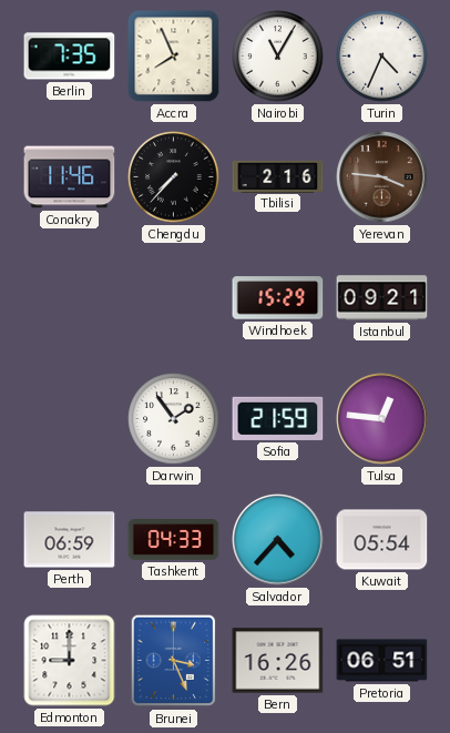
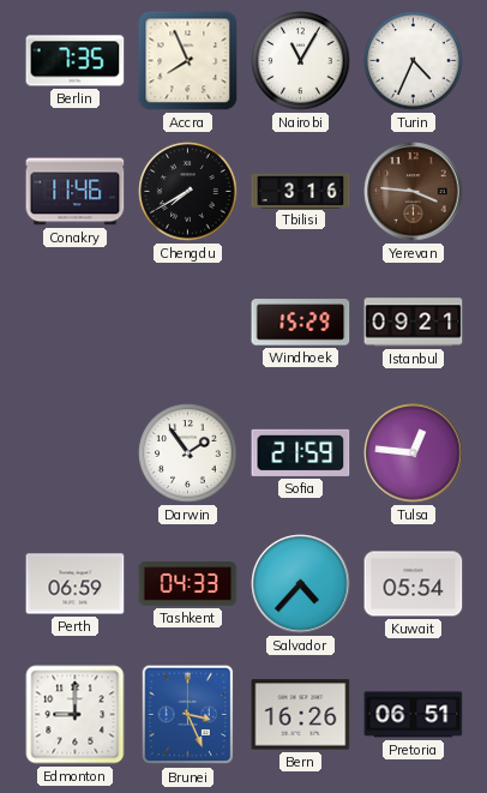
Chengdu: 7:37 -> 7:40 (188, 192)
Tbilisi: 2:16 -> 3:16 (301, 191)
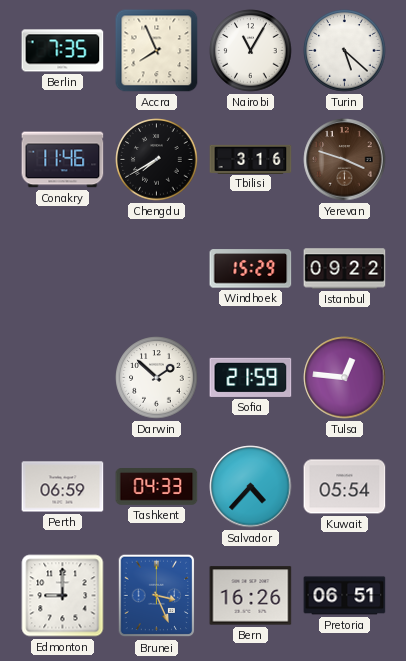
Turin: 4:34 -> 5:22 (345, 51)
Yerevan: 3:46 -> 3:48 (345, 160)
Istanbul: 09:21 -> 09:22 (345, 269)
Darwin: 1:54 -> 1:52 (157, 378)
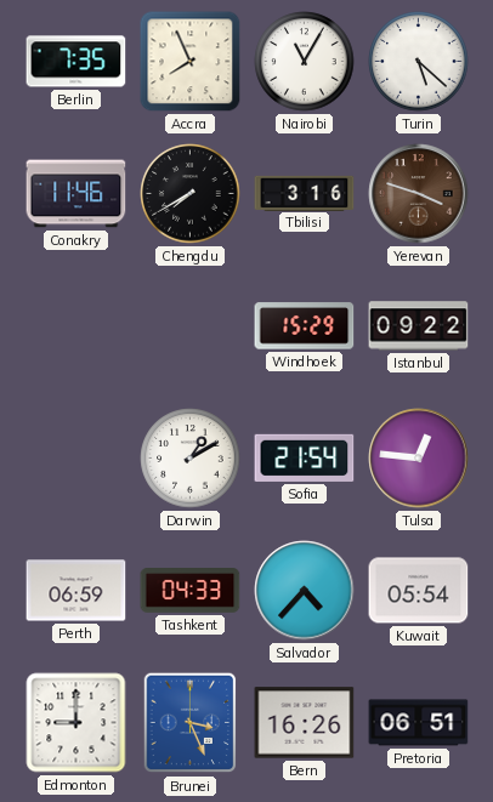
Darwin: 1:52 -> 1:10 (191, 459)
Sofia: 21:59 -> 21:54 (305, 457)
